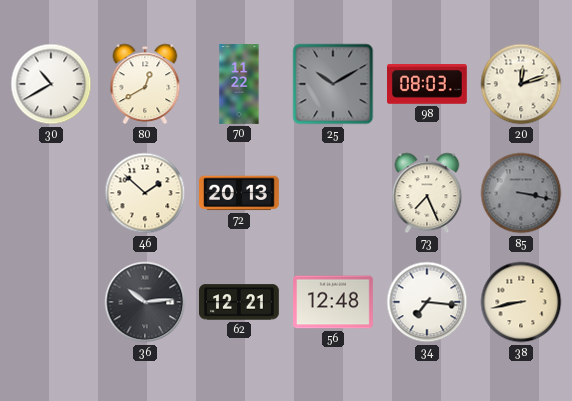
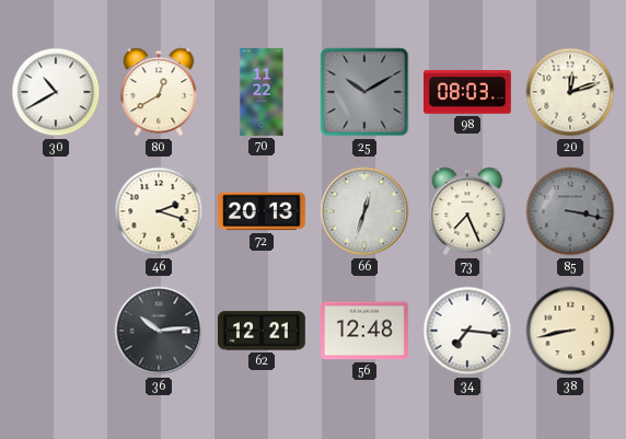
46: 1:52 -> 2:18 (159, 211)
66: none -> 12:33 (364, 211)
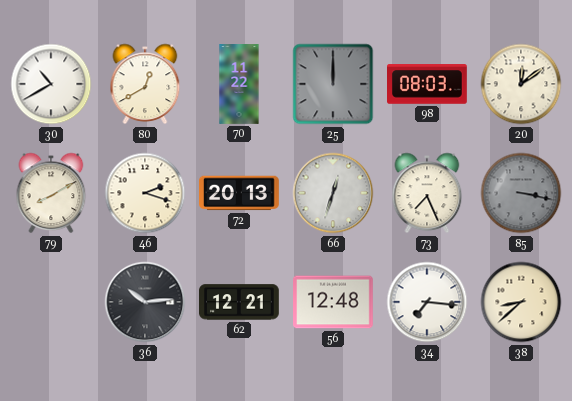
25: 10:10 -> 12:00 (333, 84)
20: 12:12 -> 12:09 (521, 84)
79: none -> 8:10 (51, 193)
38: 8:43 -> 8:38 (521, 302)
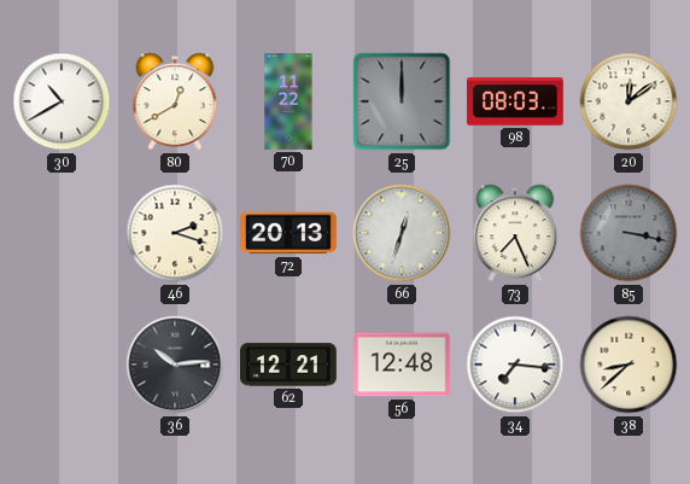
79: 8:10 -> none (51, 193)
